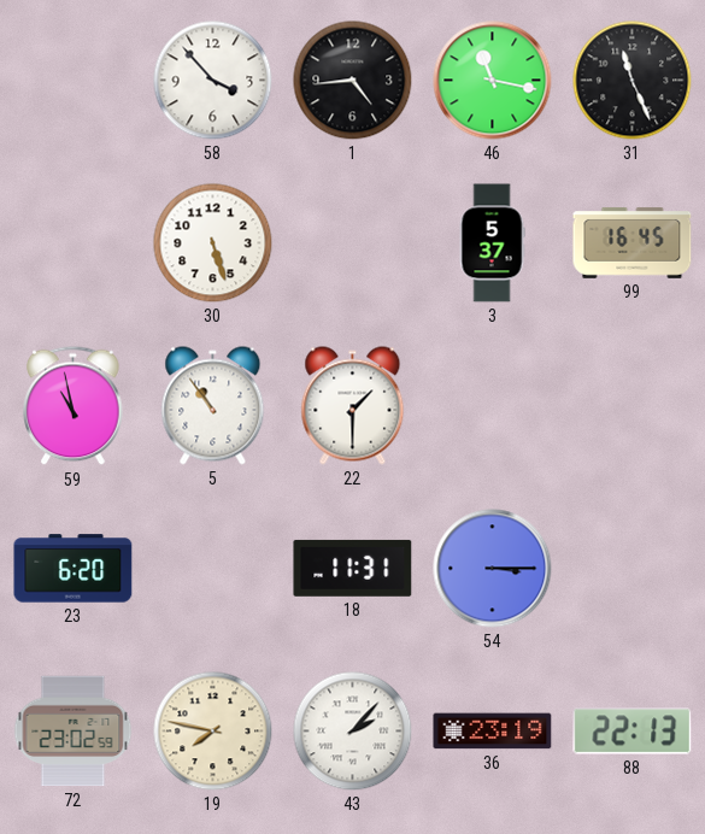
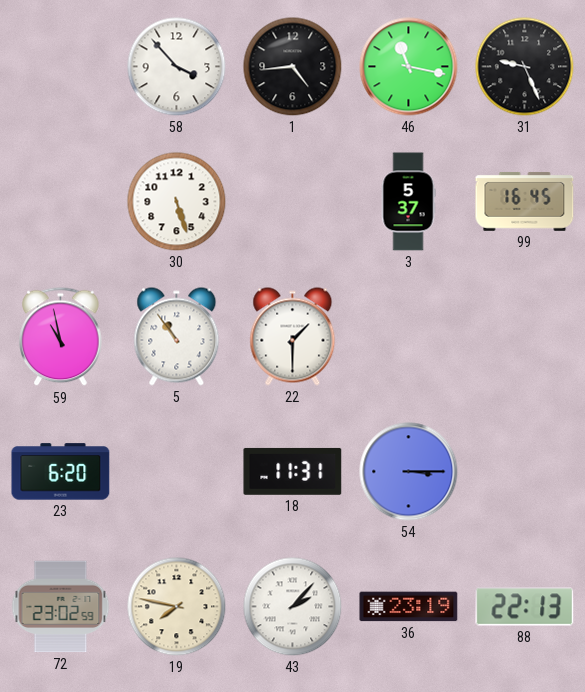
31: 11:26 -> 9:26 (525, 67)
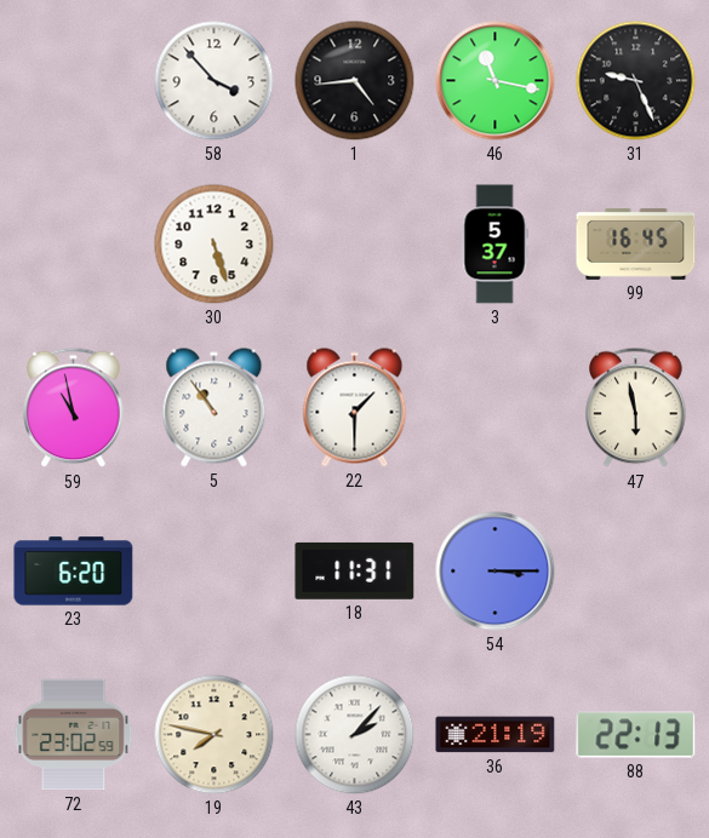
47: none -> 5:58 (636, 408)
36: 23:19 -> 21:19 (496, 735)
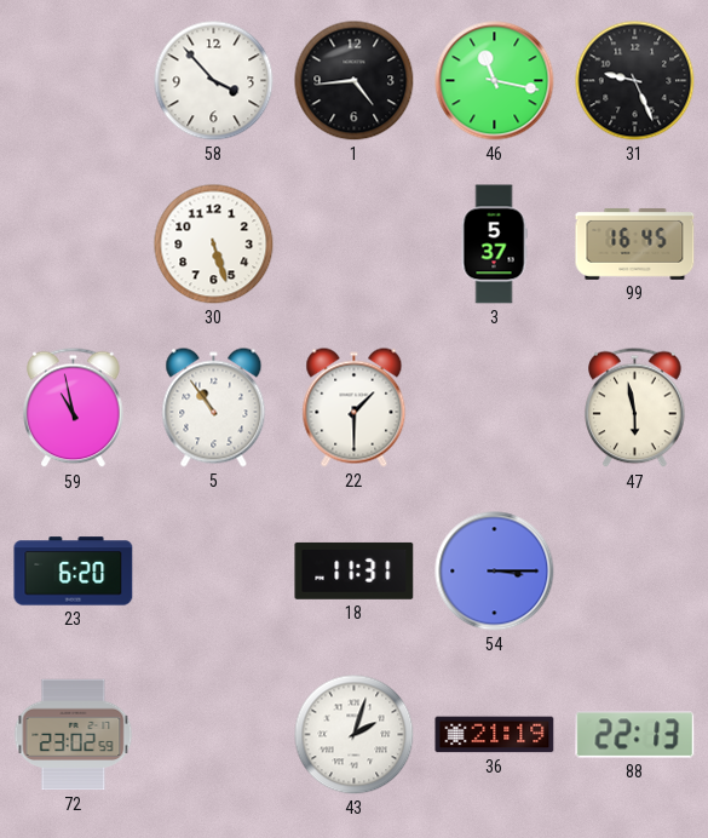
19: 7:47 -> none (215, 735)
43: 2:07 -> 2:03 (355, 735)
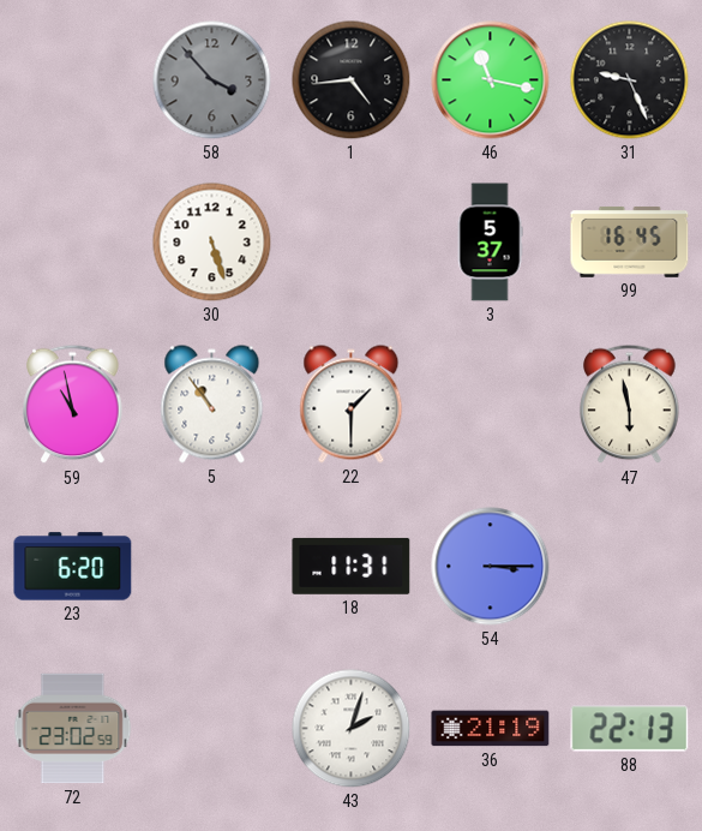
58 dial: white -> grey (212, 80)
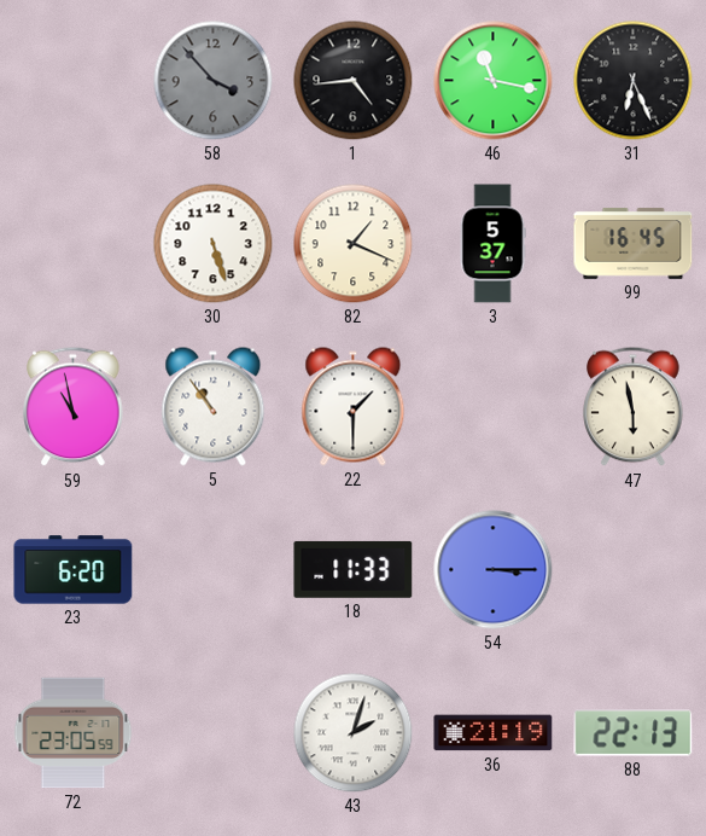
31: 9:26 -> 6:26 (634, 81)
82: none -> 1:19 (354, 244)
18: 11:31 -> 11:33 (354, 569)
72: 23:02 -> 23:05 (74, 733)
